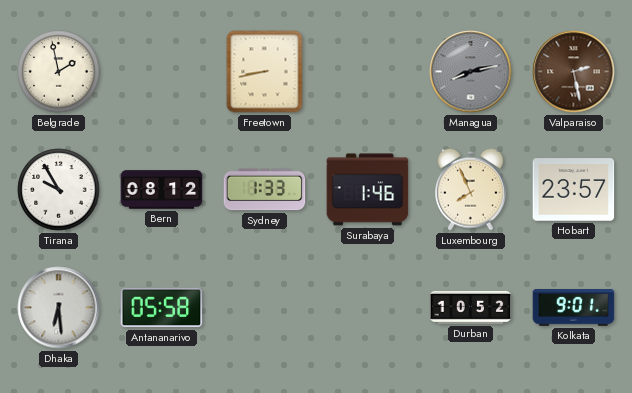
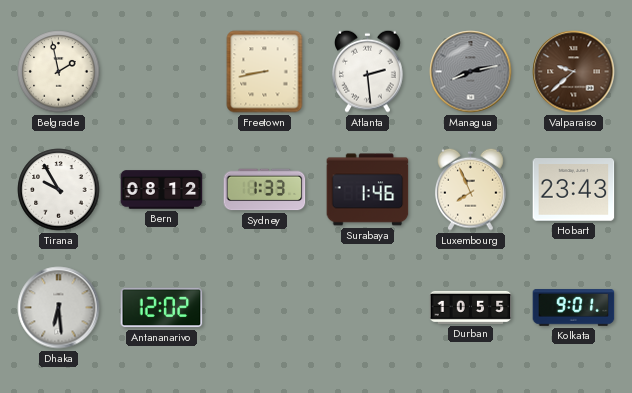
Atlanta: none -> 2:29 (368, 71)
Valparaiso: 2:28 -> 9:38 (574, 72)
Hobart: 23:57 -> 23:43 (574, 190)
Antananarivo: 05:58 -> 12:02 (162, 308)
Durban: 10:52 -> 10:55 (471, 307)
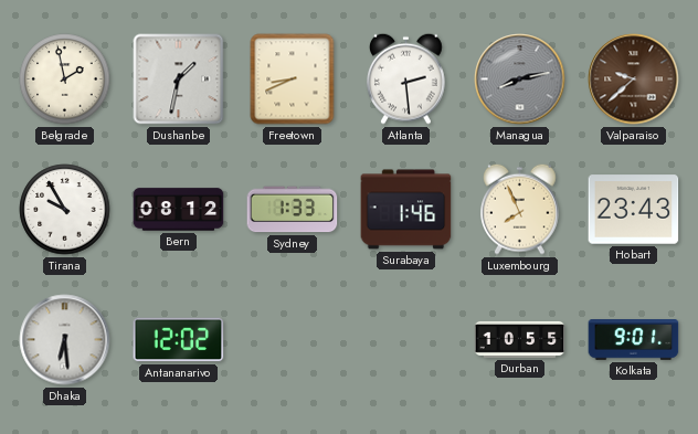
Dushanbe: none -> 1:32 (179, 80)
Freetown: 8:43 -> 8:41 (293, 80)
